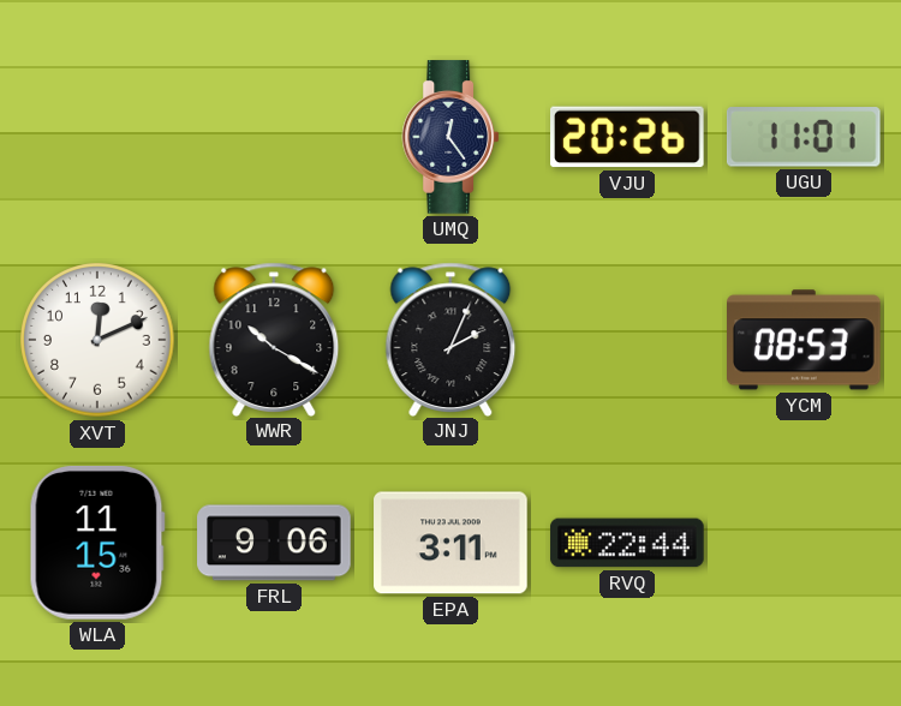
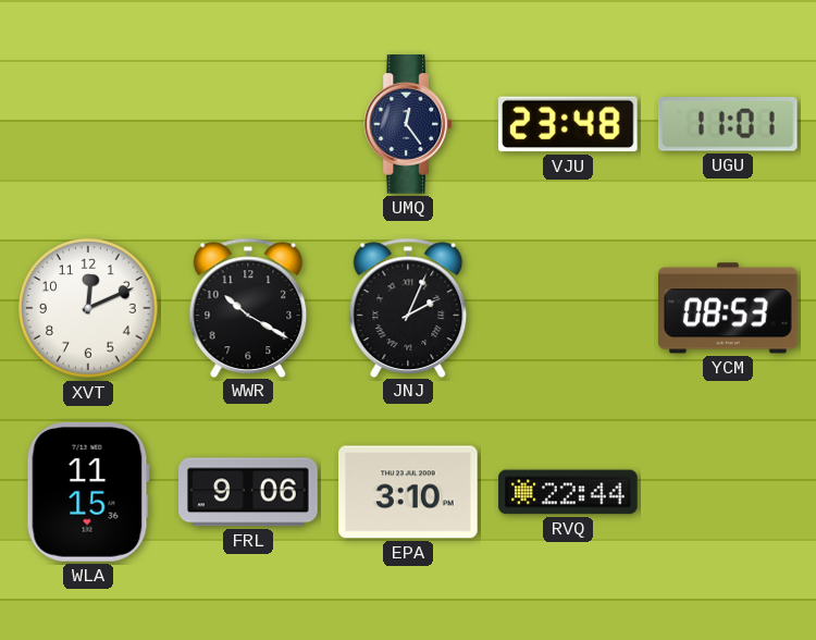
VJU: 20:26 -> 23:48 (569, 124)
EPA: 3:11 -> 3:10 (408, 492)
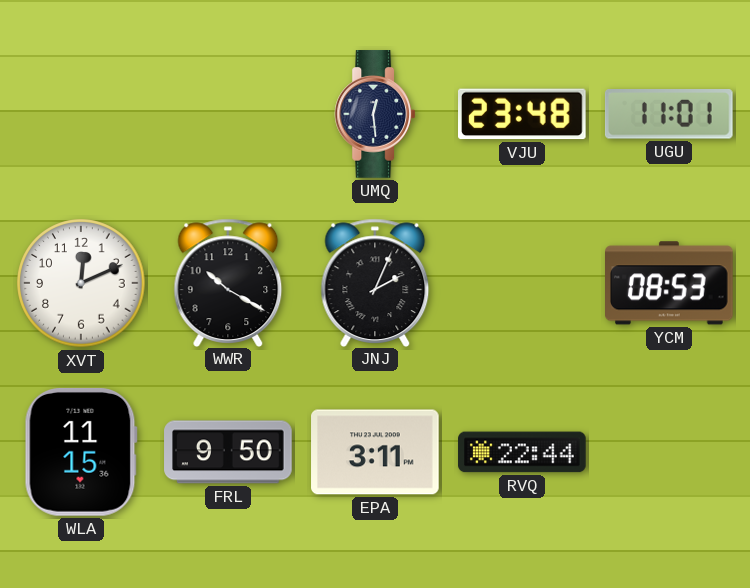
UMQ: 12:24 -> 12:29 (375, 114)
FRL: 9:06 -> 9:50 (228, 452)
EPA: 3:10 -> 3:11 (375, 452)
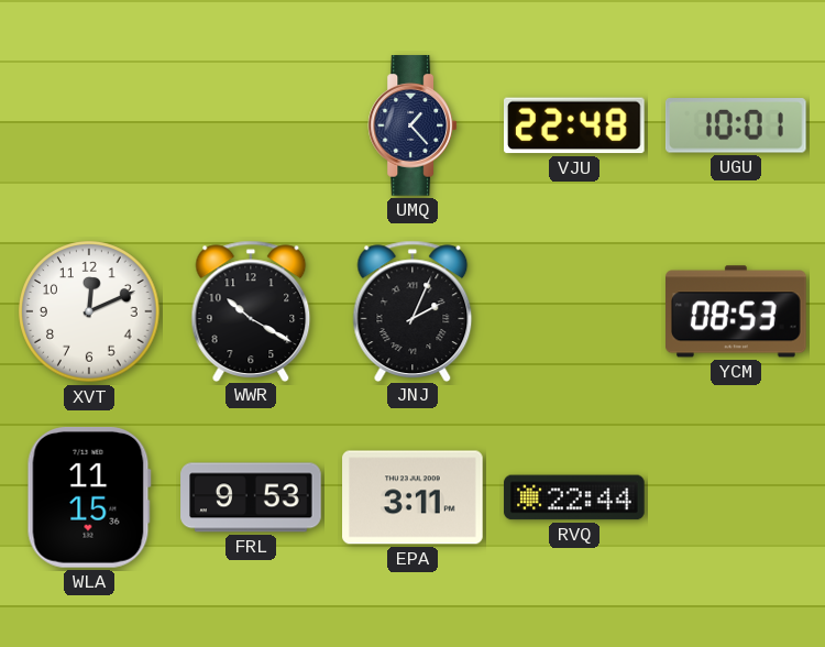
UMQ: 12:29 -> 1:23 (413, 125)
VJU: 23:48 -> 22:48 (575, 125)
UGU: 11:01 -> 10:01 (736, 125)
FRL: 9:50 -> 9:53 (251, 497)
